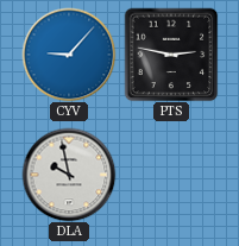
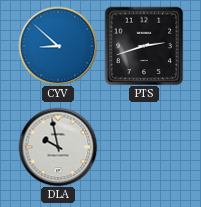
CYV: 9:07 -> 8:52 (58, 46)
PTS: 2:47 -> 2:42 (144, 46)
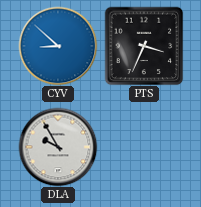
PTS: 2:42 -> 3:34 (144, 46)
DLA: 9:58 -> 9:55 (58, 147)
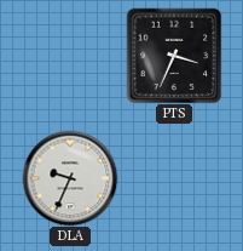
CYV: 8:52 -> none (58, 46)
DLA: 9:55 -> 9:34 (70, 178)
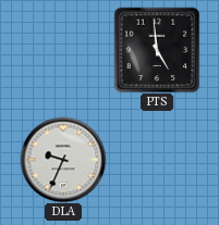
PTS: 3:34 -> 4:59 (157, 50)
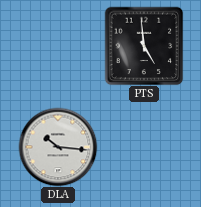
DLA: 9:34 -> 10:16 (58, 147)
